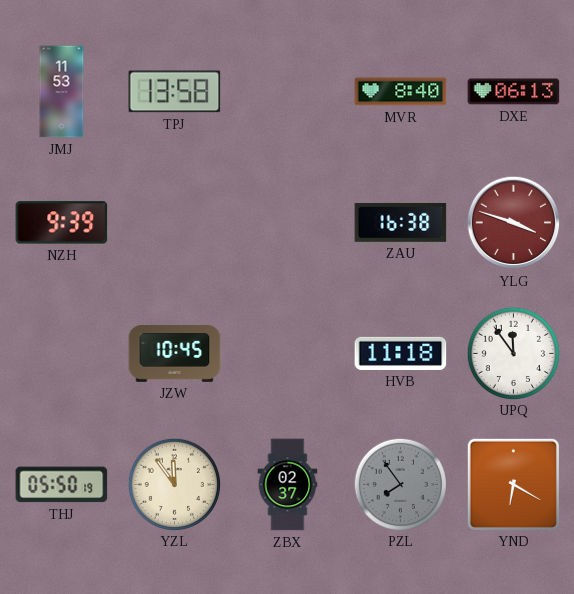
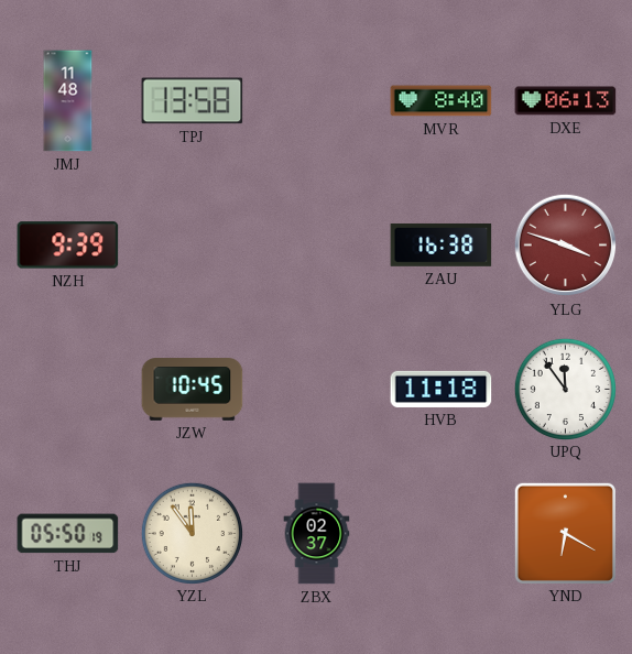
JMJ: 11:53 -> 11:48 (68, 101)
PZL: 7:54 -> none (400, 484)
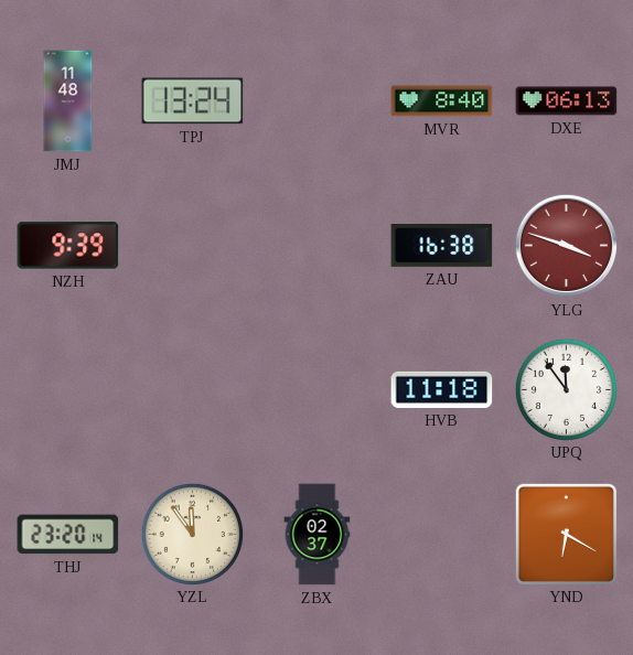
TPJ: 13:58 -> 13:24 (193, 101)
JZW: 10:45 -> none (193, 390)
THJ: 05:50 -> 23:20 (68, 535)
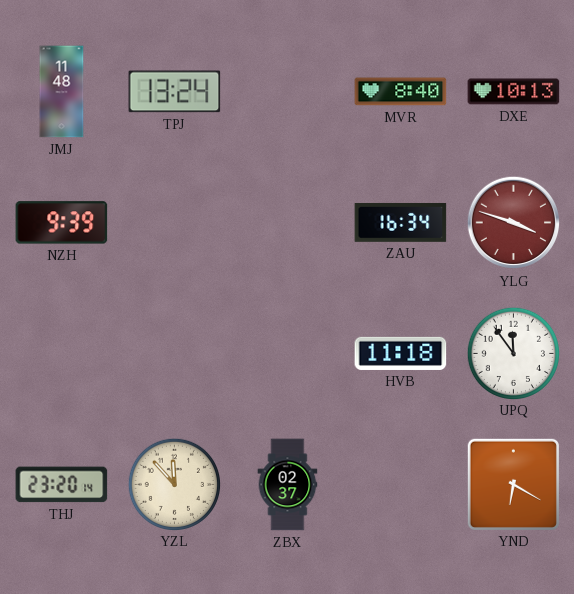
DXE: 06:13 -> 10:13 (514, 92)
ZAU: 16:38 -> 16:34 (401, 222)
YZL: 11:54 -> 11:53 (174, 484)
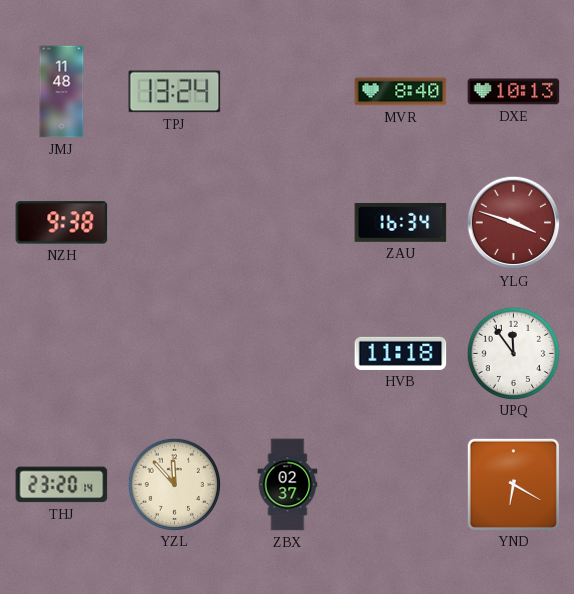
NZH: 9:39 -> 9:38 (62, 223)
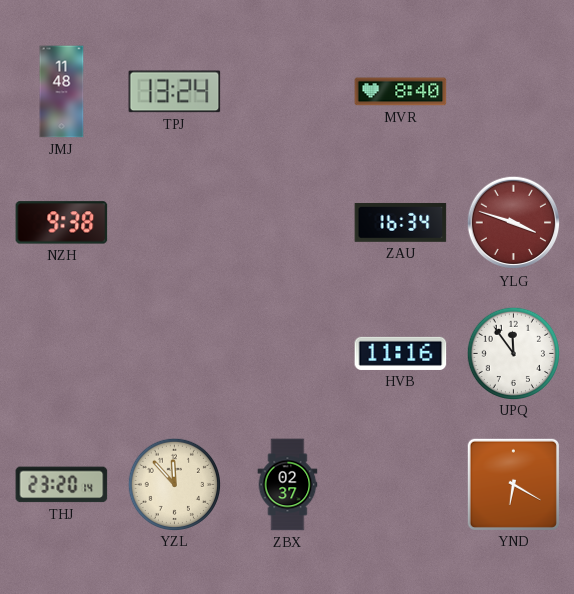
DXE: 10:13 -> none (514, 92)
HVB: 11:18 -> 11:16 (401, 353)
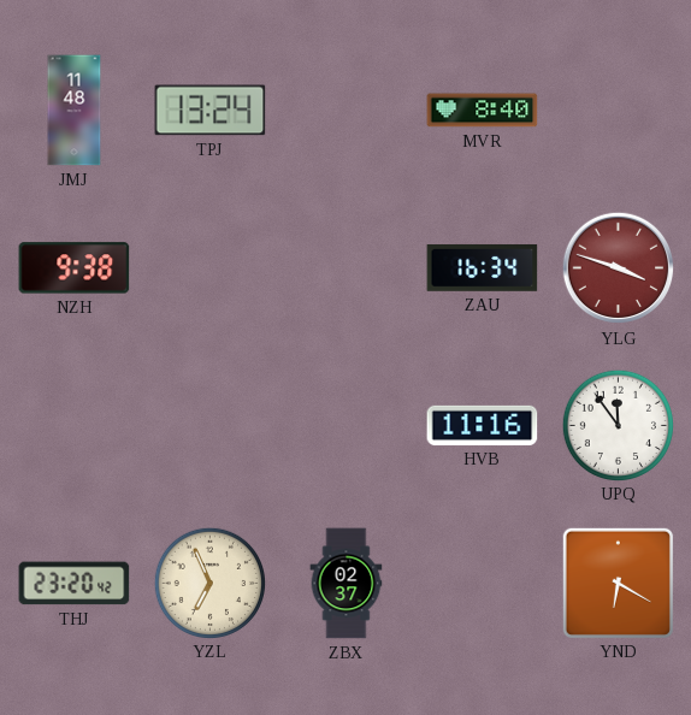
THJ: 23:20:14 -> 23:20:42 (75, 584)
YZL: 11:53 -> 6:56 (209, 583)
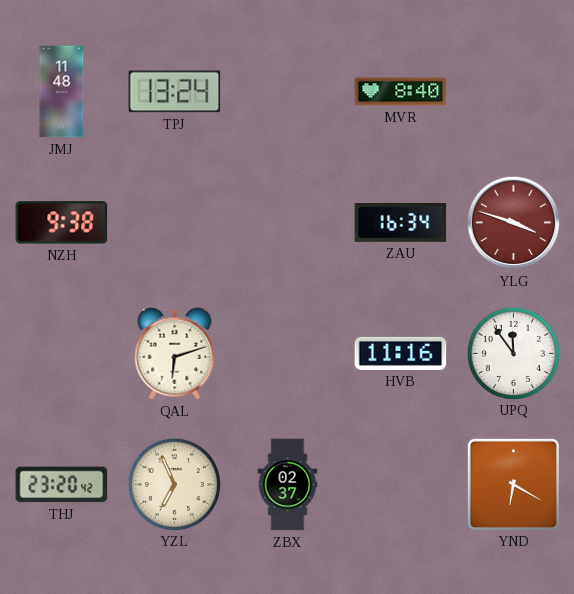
QAL: none -> 6:12 (175, 353)
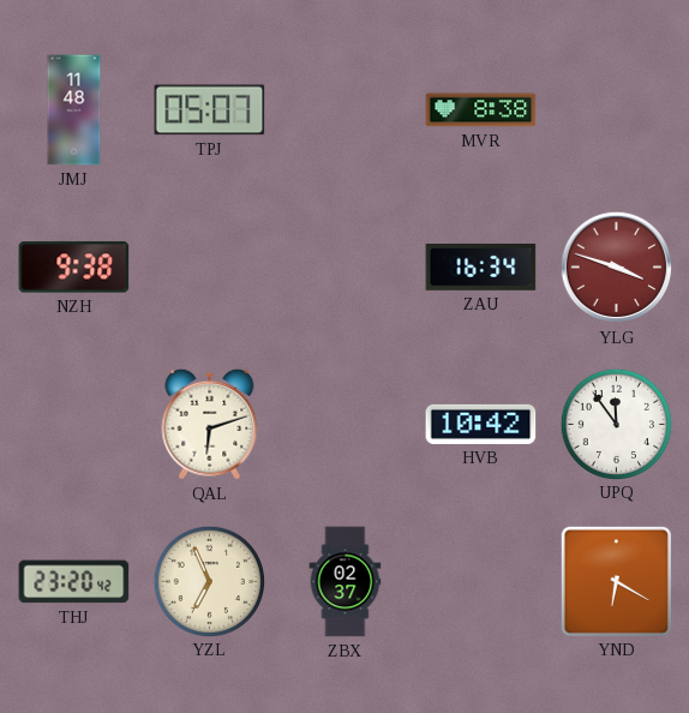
TPJ: 13:24 -> 05:07 (210, 110)
MVR: 8:40 -> 8:38 (481, 110)
HVB: 11:16 -> 10:42 (481, 424)
